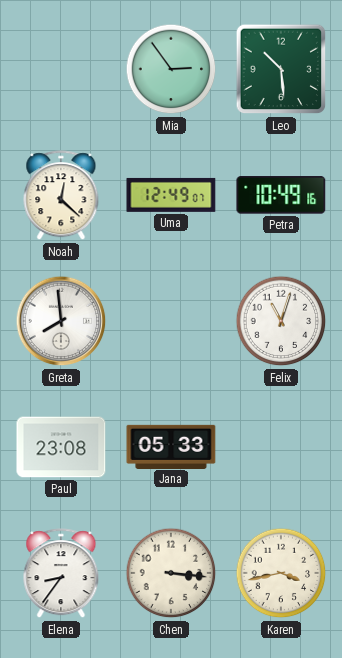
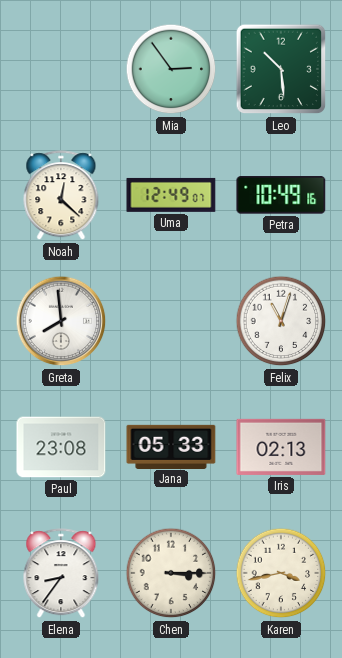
Iris: none -> 02:13 (281, 447)
Chen: 3:16 -> 3:15 (171, 573)
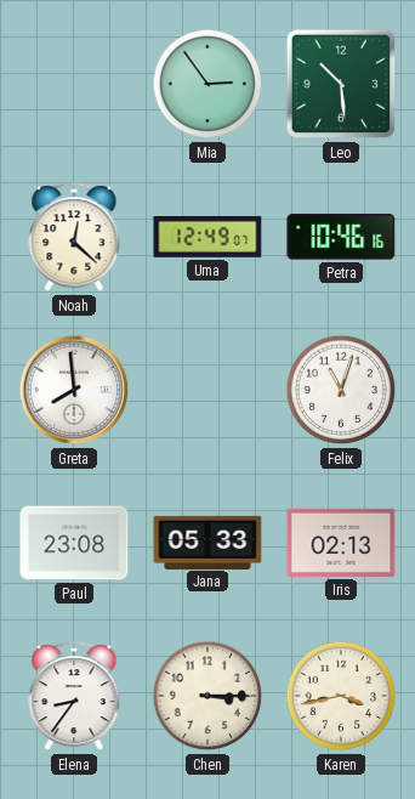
Petra: 10:49 -> 10:46 (341, 237)
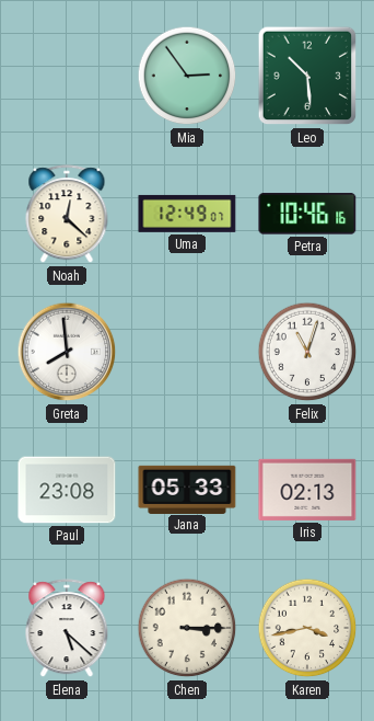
Elena: 8:36 -> 5:22 (67, 629)
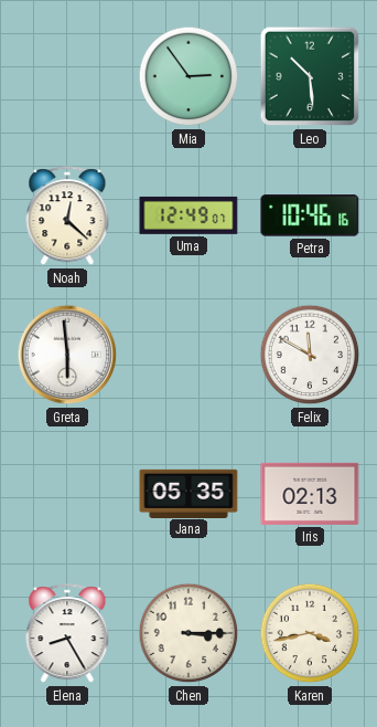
Greta: 7:59 -> 5:59 (67, 355)
Felix: 11:03 -> 11:50 (310, 355)
Paul: 23:08 -> none (67, 490)
Jana: 05:33 -> 05:35 (188, 493)
Elena: 5:22 -> 8:25 (67, 634)
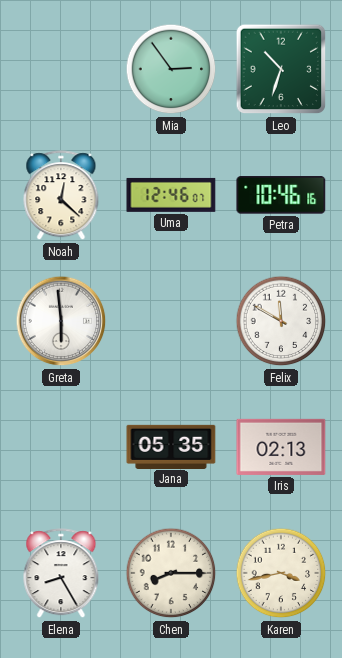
Leo: 10:29 -> 10:33 (281, 69)
Uma: 12:49 -> 12:46 (171, 195)
Chen: 3:15 -> 8:15 (171, 573)
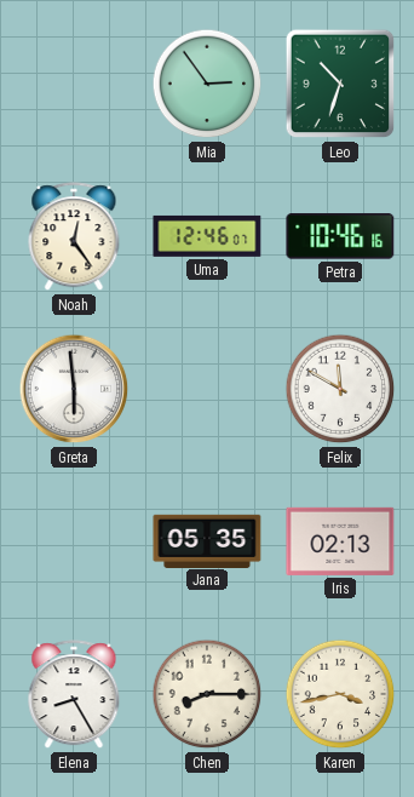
Noah: 12:22 -> 12:24 (74, 237)
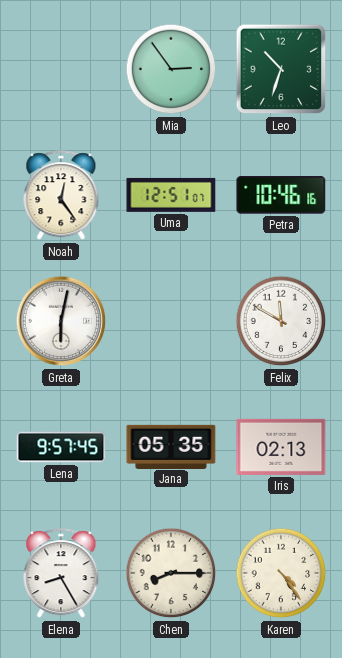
Uma: 12:46 -> 12:51 (171, 195)
Greta: 5:59 -> 6:02 (61, 321)
Lena: none -> 9:57 (61, 447)
Karen: 3:43 -> 4:24 (281, 573)
